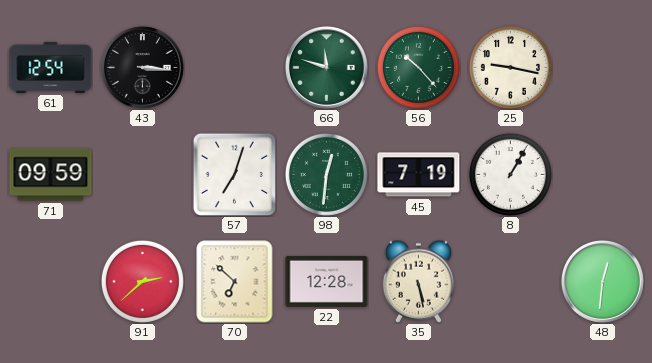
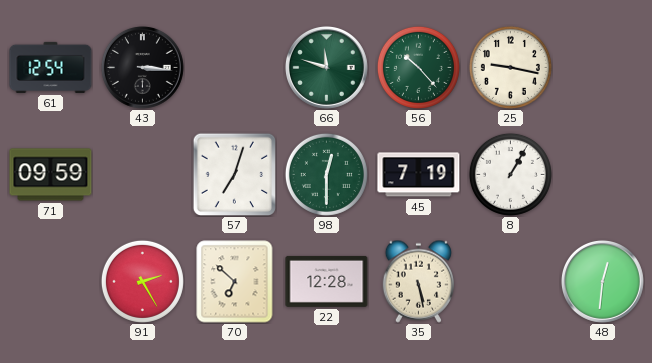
98: 12:31 -> 12:30 (326, 174)
91: 2:38 -> 2:25 (142, 281)
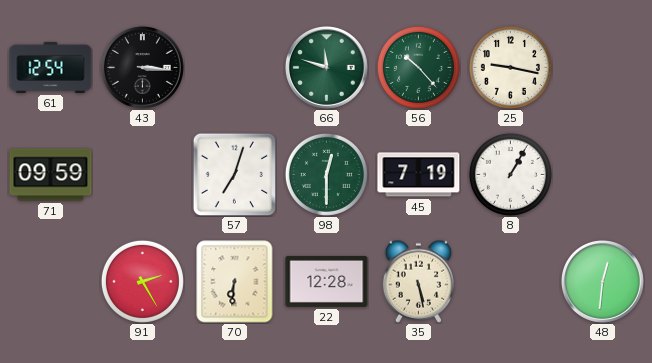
70: 6:52 -> 6:31 (235, 282)
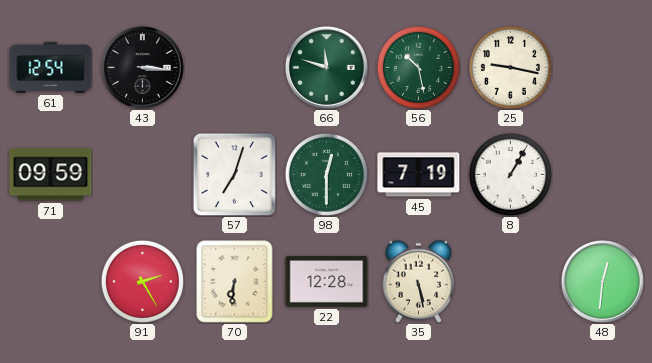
56: 10:23 -> 10:28 (418, 67)
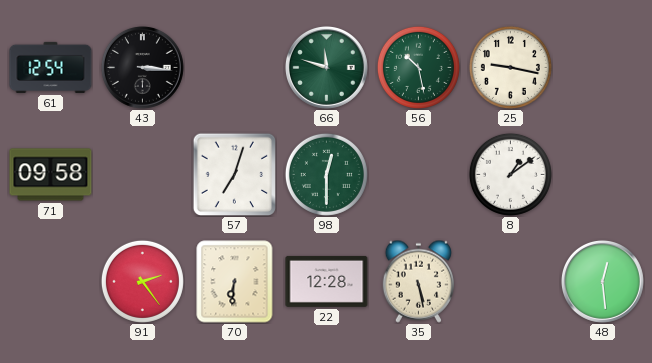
71: 09:59 -> 09:58 (51, 175)
45: 7:19 -> none (419, 175)
8: 1:05 -> 1:09 (510, 174)
91: 2:25 -> 2:24 (142, 281)
48: 12:31 -> 12:29 (602, 281)
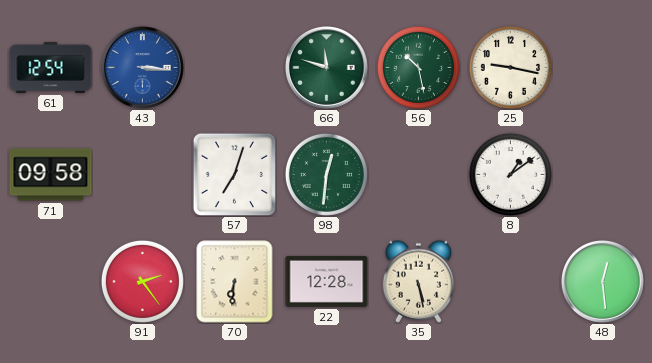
43 dial: black -> blue (142, 67)
98: 12:30 -> 12:31 (326, 174)
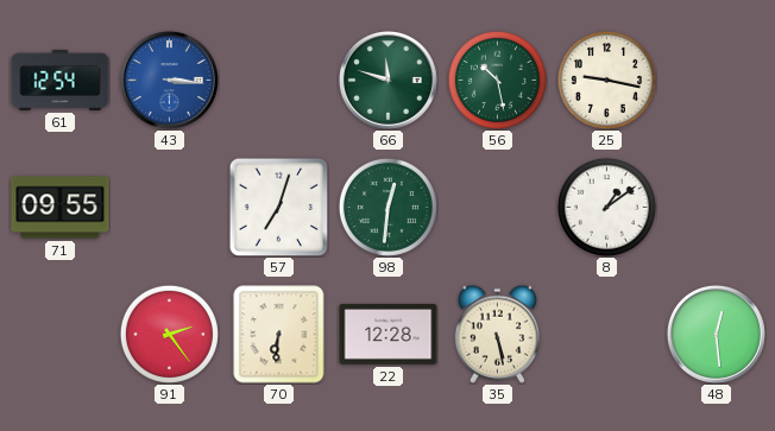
71: 09:58 -> 09:55 (61, 208)
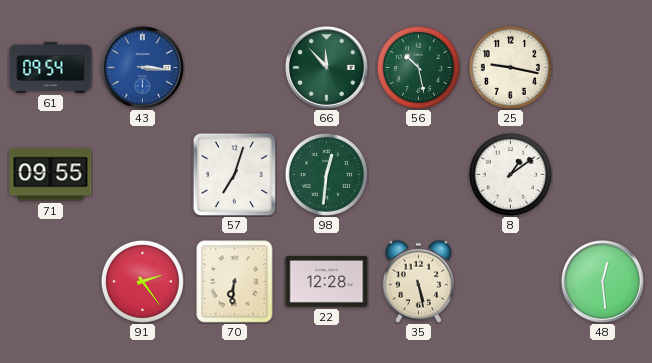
61: 12:54 -> 09:54 (51, 67)
66: 11:48 -> 11:53 (326, 67)
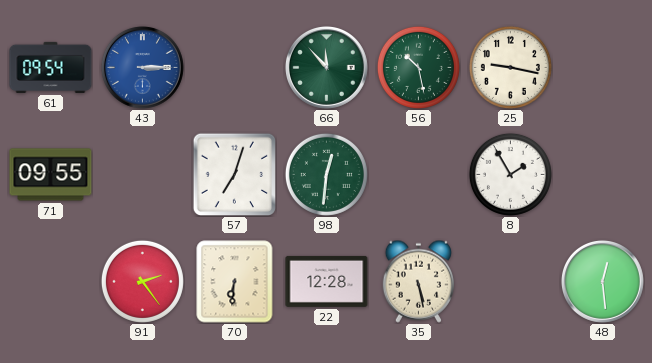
43: 3:16 -> 3:15 (142, 67)
8: 1:09 -> 1:55 (510, 174)
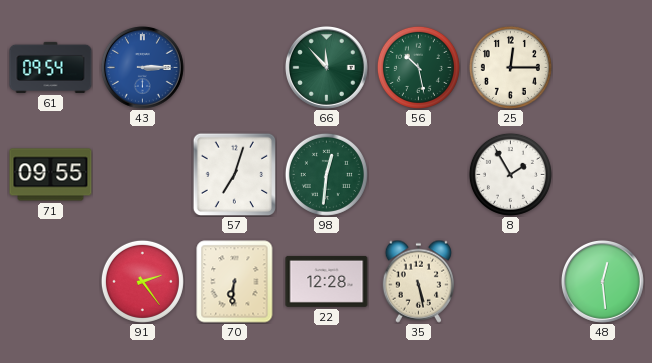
25: 9:17 -> 12:15 (510, 67)
